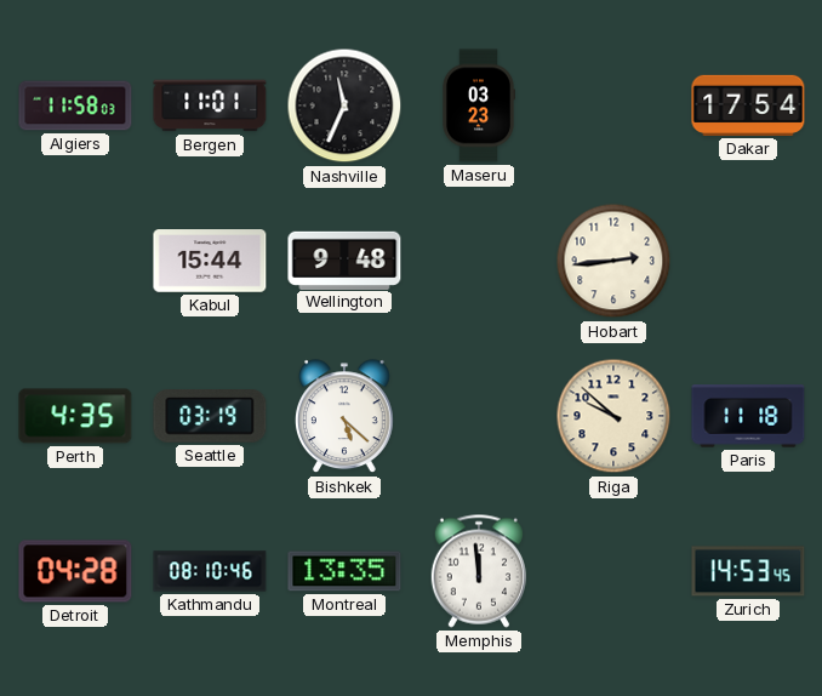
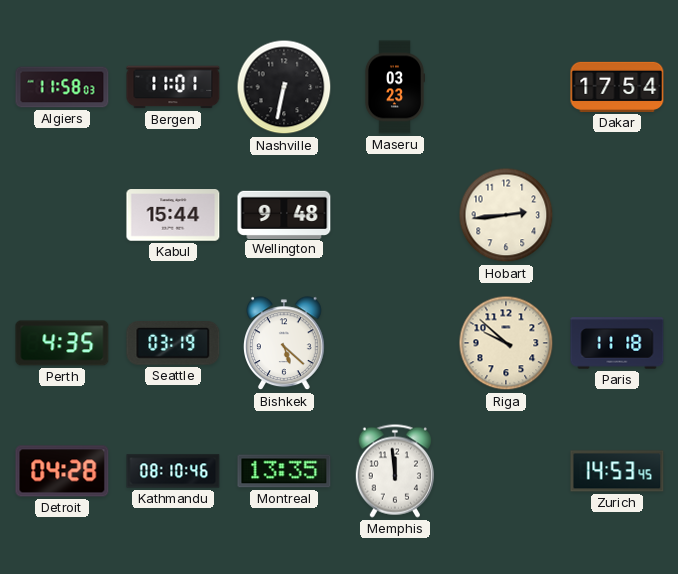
Nashville: 11:34 -> 6:32 (284, 87)
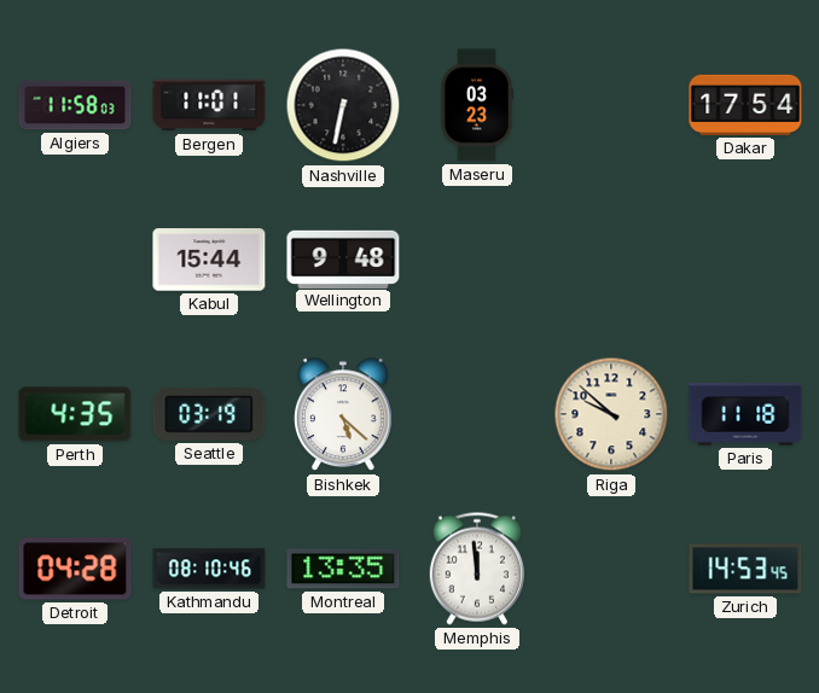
Hobart: 2:44 -> none (506, 215)
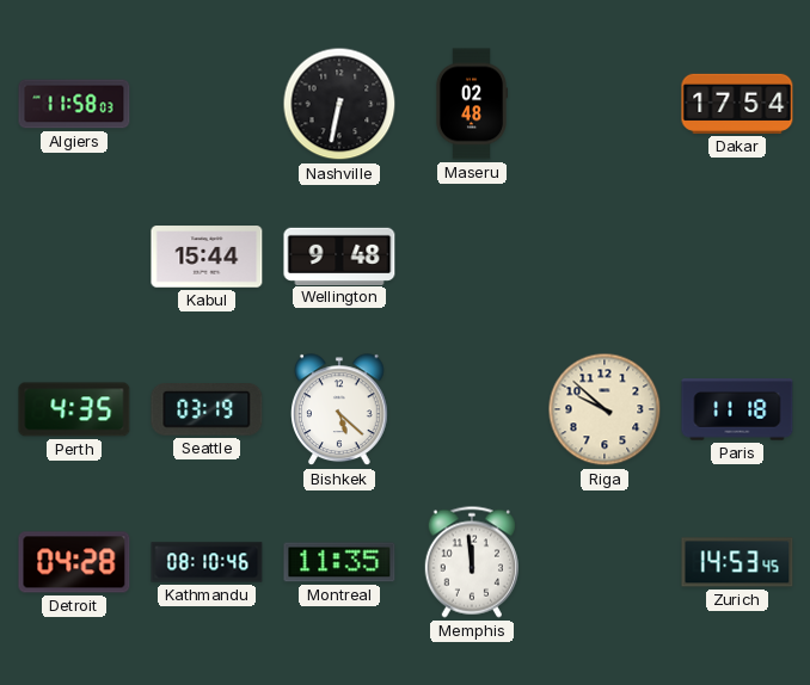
Bergen: 11:01 -> none (209, 105)
Maseru: 03:23 -> 02:48 (471, 104)
Montreal: 13:35 -> 11:35 (339, 562)
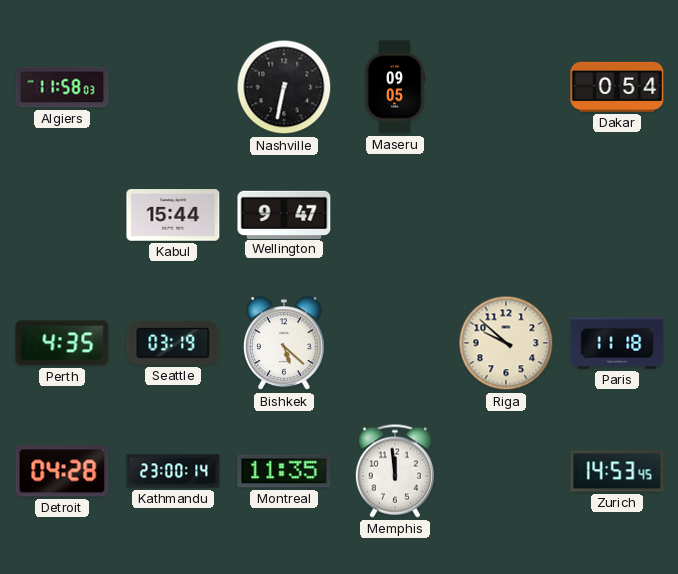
Maseru: 02:48 -> 09:05 (394, 87)
Dakar: 17:54 -> 0:54 (617, 87)
Wellington: 9:48 -> 9:47 (284, 214)
Kathmandu: 08:10 -> 23:00 (173, 471)
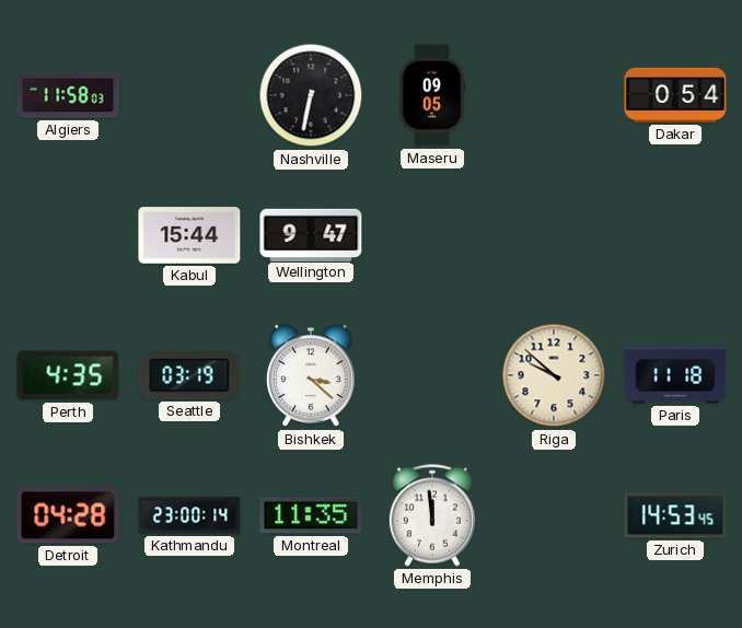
Bishkek: 5:22 -> 3:22 (312, 376)
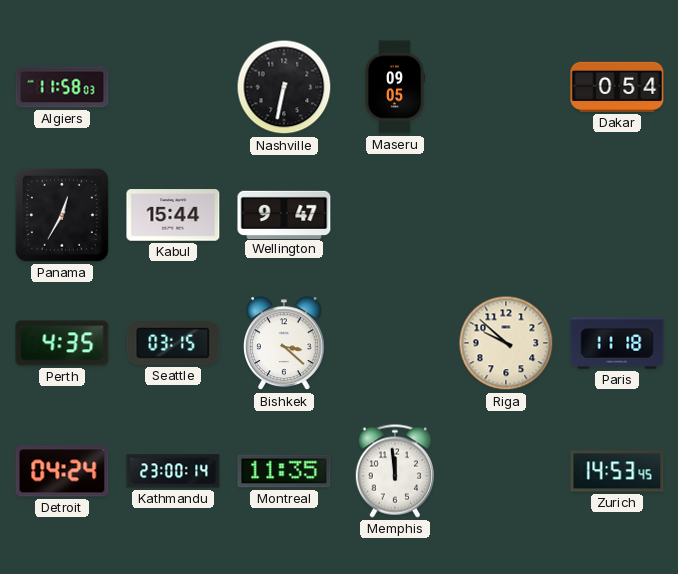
Panama: none -> 12:35 (62, 215)
Seattle: 03:19 -> 03:15 (173, 344)
Detroit: 04:28 -> 04:24 (62, 471)
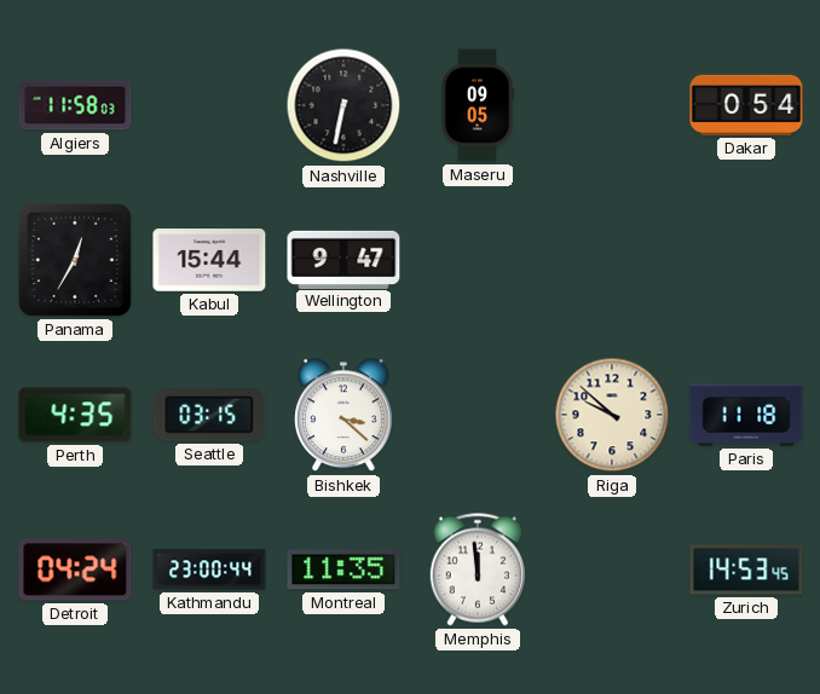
Kathmandu: 23:00:14 -> 23:00:44 (209, 569)
